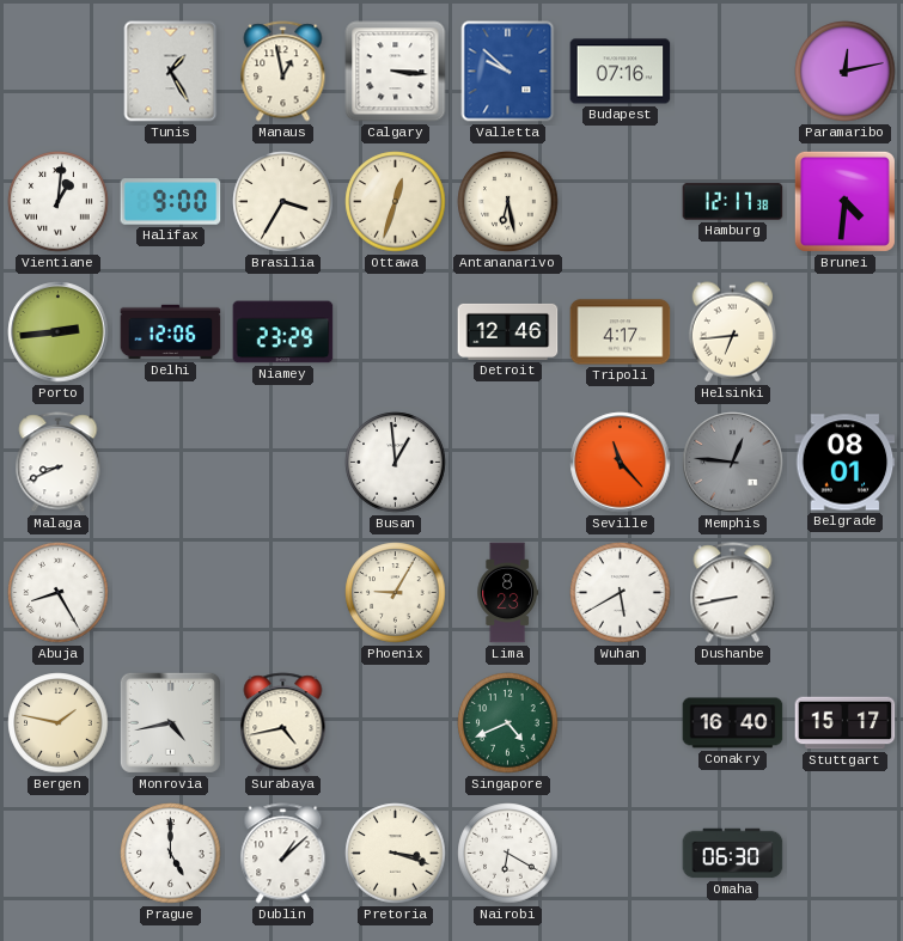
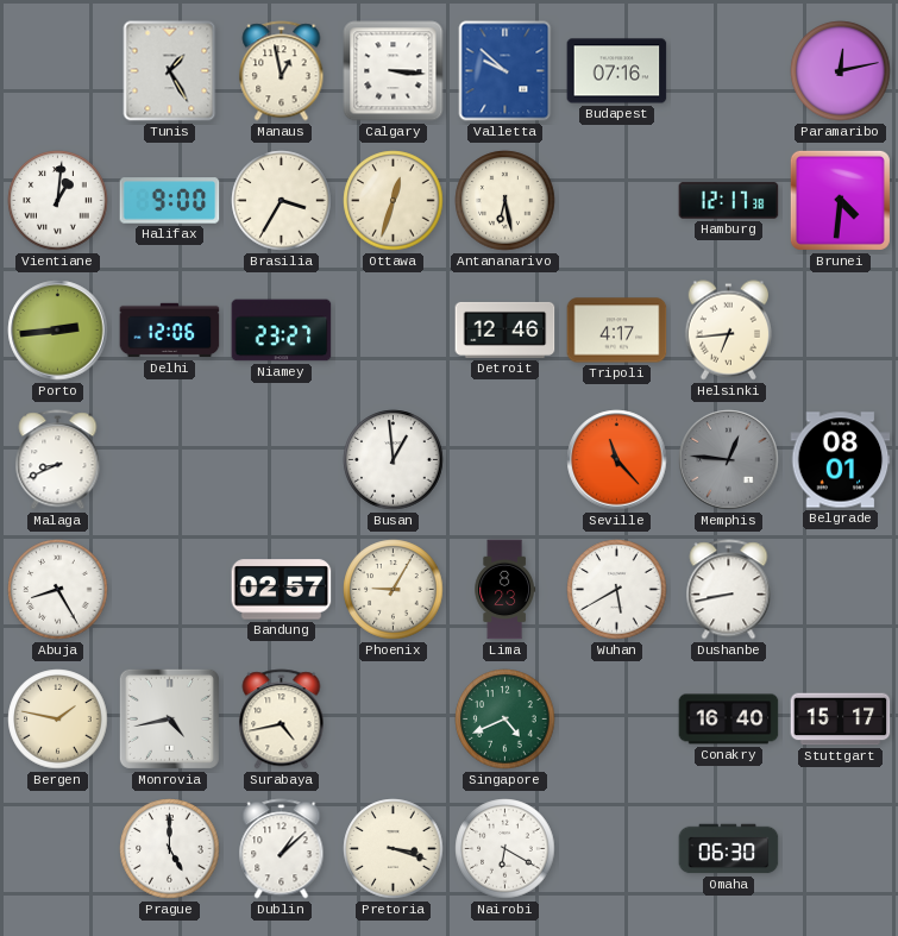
Niamey: 23:29 -> 23:27 (282, 331)
Bandung: none -> 02:57 (282, 590)
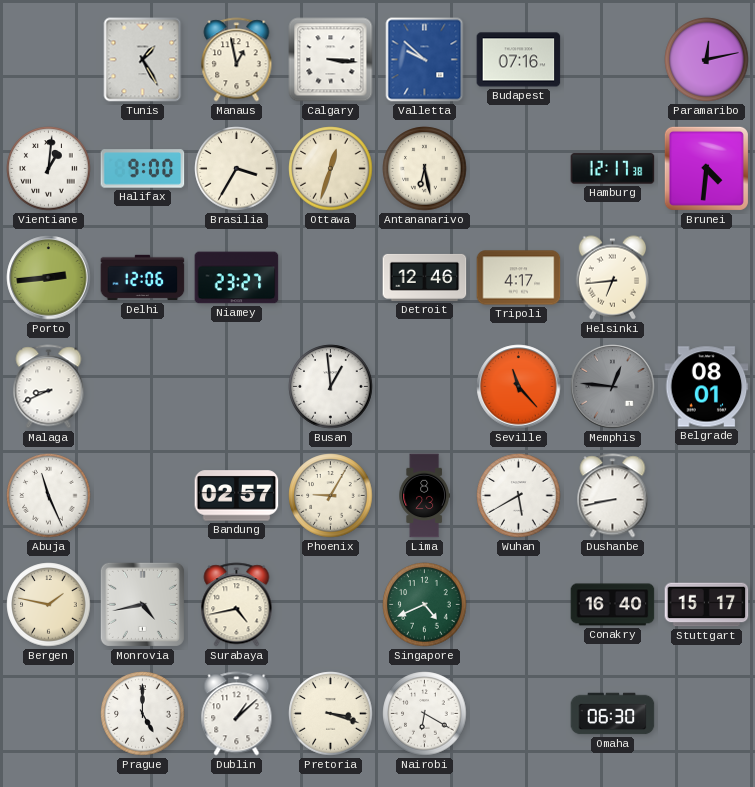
Abuja: 8:25 -> 11:26 (49, 496)
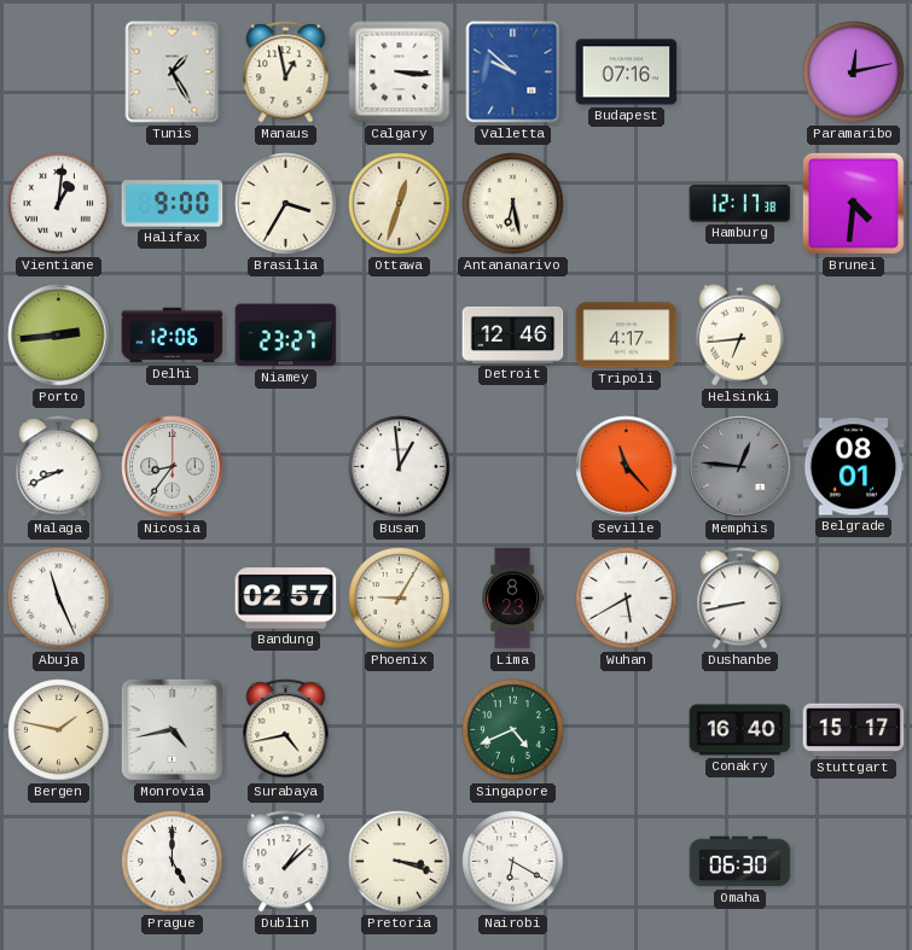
Nicosia: none -> 8:36 (173, 467)
